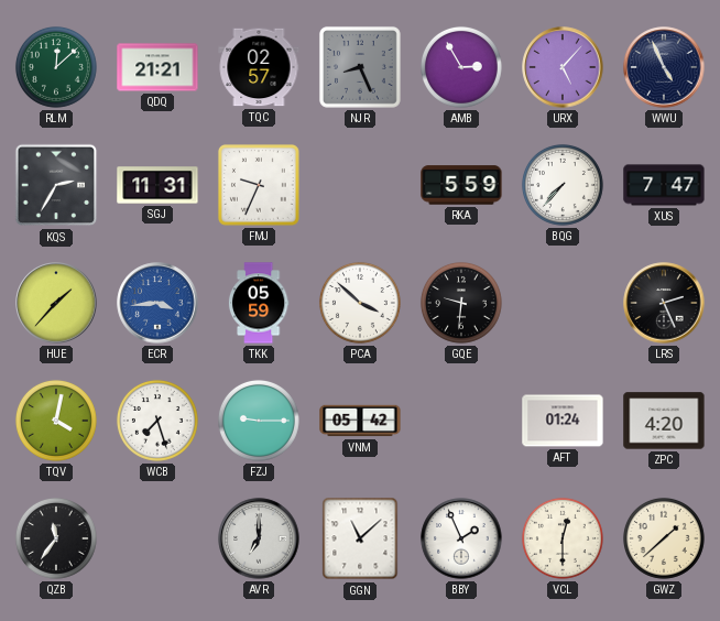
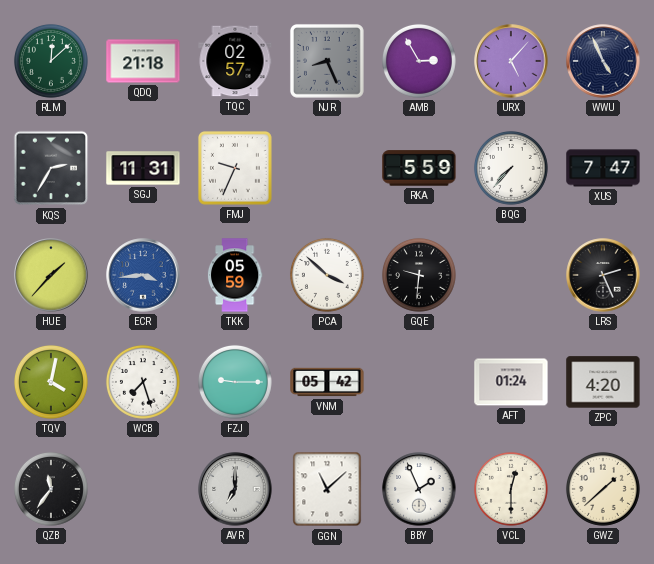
QDQ: 21:21 -> 21:18 (143, 61)
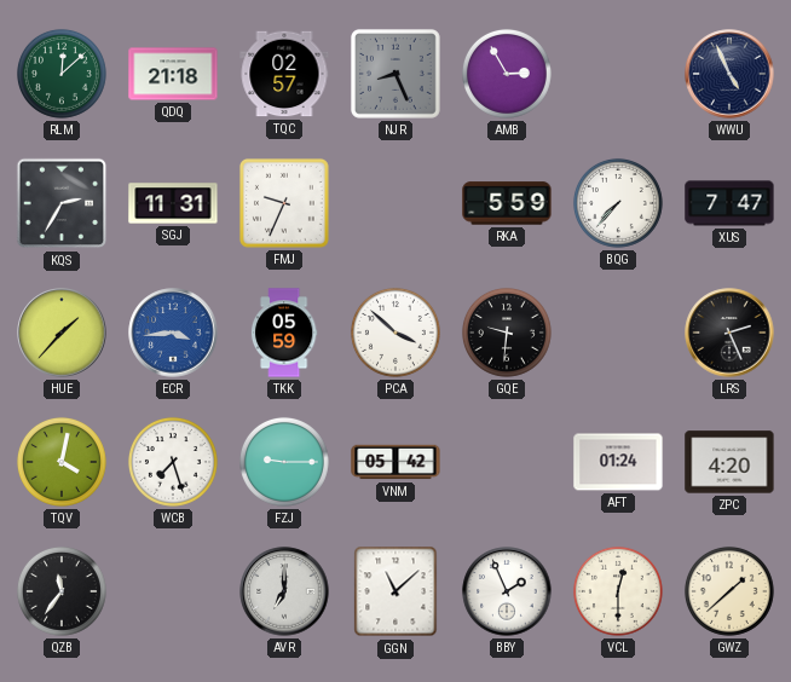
URX: 5:07 -> none (511, 61)
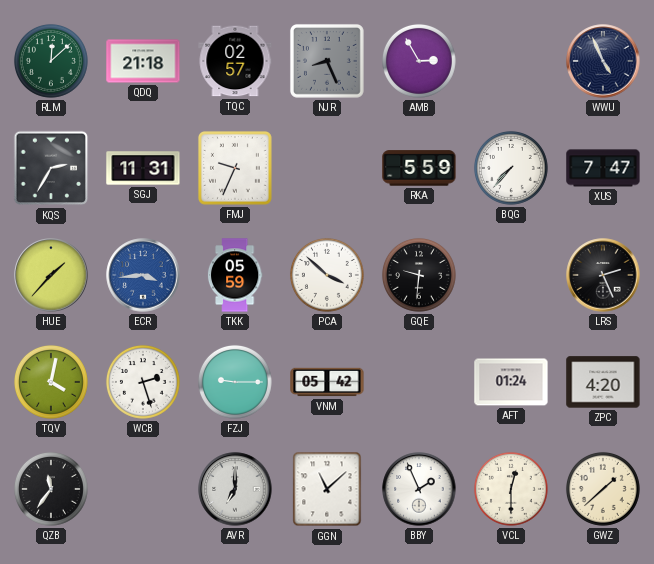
WCB: 7:27 -> 2:27 (143, 382)
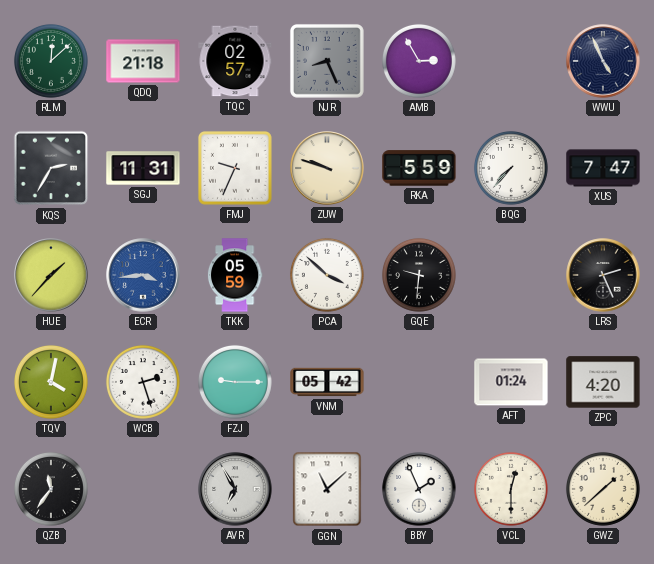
ZUW: none -> 9:48 (327, 168)
AVR: 7:00 -> 6:55 (235, 489)
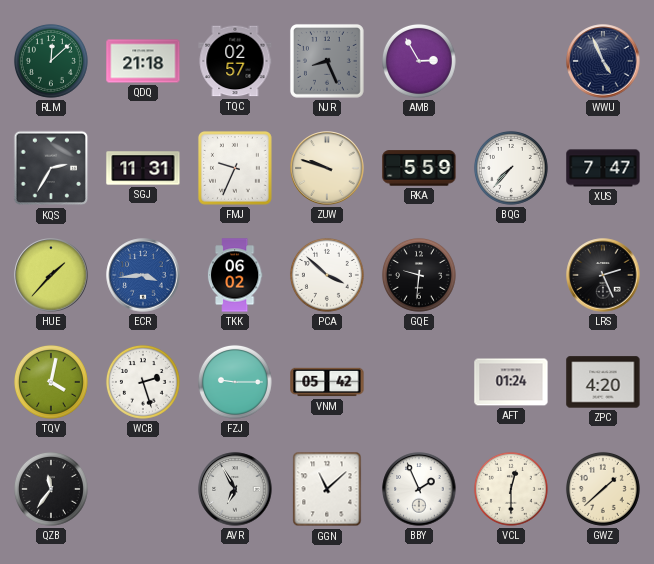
TKK: 05:59 -> 06:02 (235, 275)
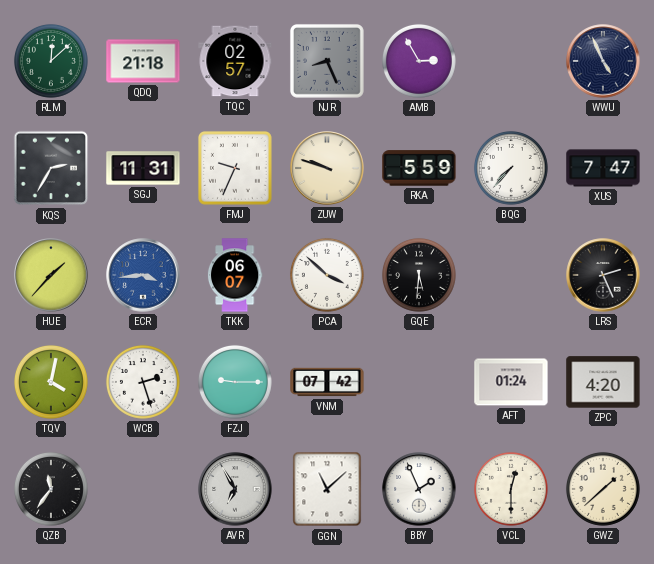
TKK: 06:02 -> 06:07 (235, 275)
GQE: 9:31 -> 5:31 (419, 275)
VNM: 05:42 -> 07:42 (327, 382)
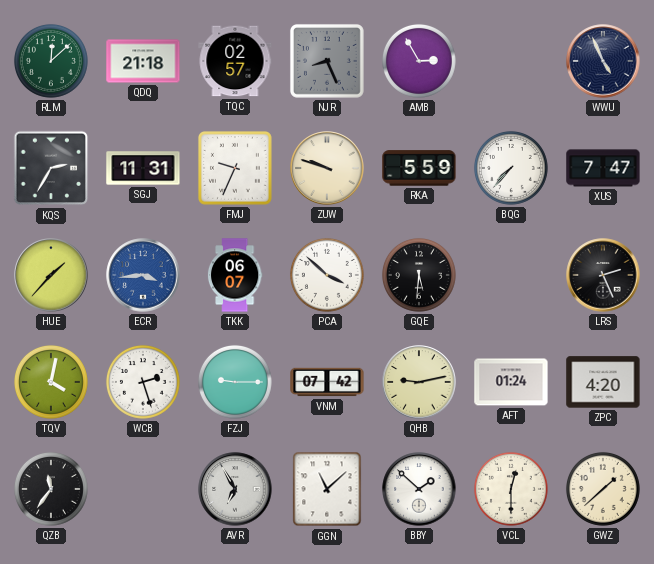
QHB: none -> 9:13 (419, 382)
BBY: 1:56 -> 1:52 (419, 489)
